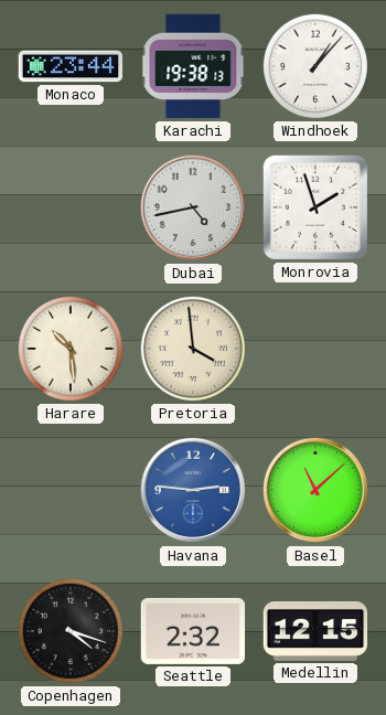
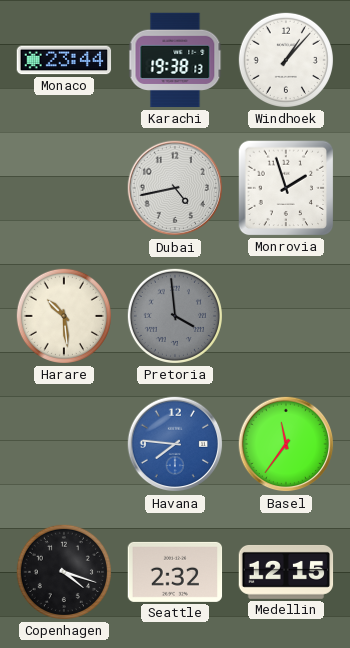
Pretoria dial: cream -> grey (175, 316)
Havana: 2:46 -> 7:46 (175, 444)
Basel: 11:08 -> 11:36 (286, 444)
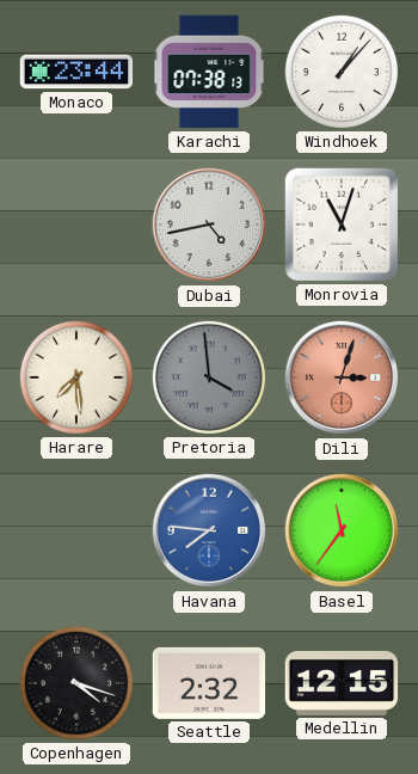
Karachi: 19:38 -> 07:38 (209, 72)
Monrovia: 1:57 -> 11:03 (342, 225)
Harare: 10:29 -> 7:29 (76, 377)
Dili: none -> 3:03 (342, 377)
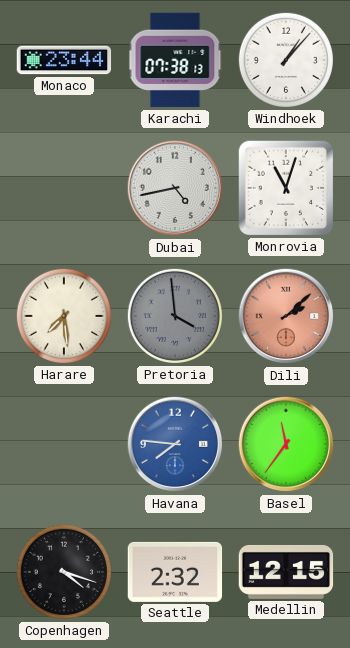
Dili: 3:03 -> 2:08 (286, 316)
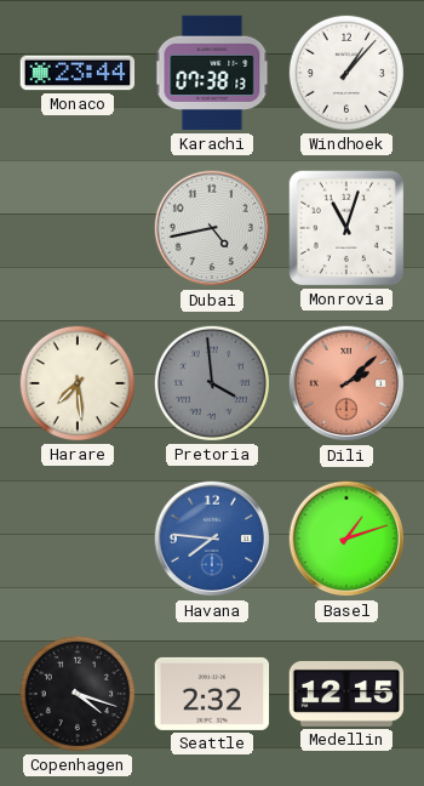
Basel: 11:36 -> 1:12 (346, 539)
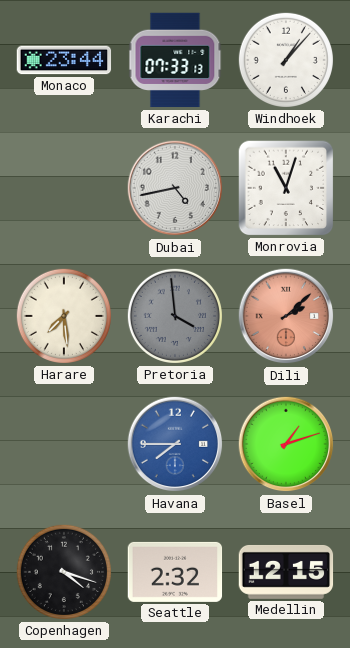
Karachi: 07:38 -> 07:33 (175, 60)
Havana: 7:46 -> 7:45 (175, 444)
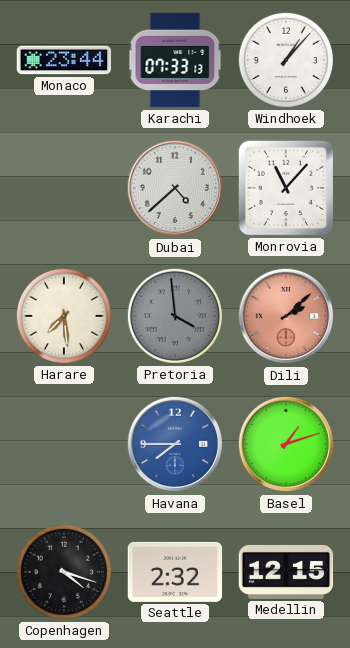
Dubai: 4:43 -> 4:38 (175, 188)
Monrovia: 11:03 -> 11:07 (286, 188)
